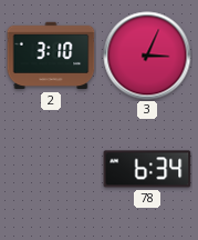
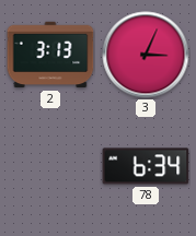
2: 3:10 -> 3:13 (50, 55)
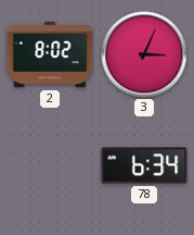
2: 3:13 -> 8:02 (50, 54)
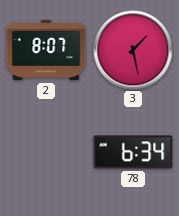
2: 8:02 -> 8:07 (46, 50)
3: 3:04 -> 1:28 (133, 50)
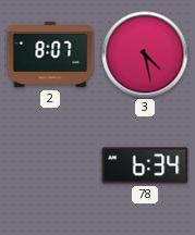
3: 1:28 -> 4:28 (145, 54)
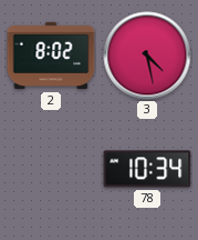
2: 8:07 -> 8:02 (51, 56)
78: 6:34 -> 10:34 (147, 169)
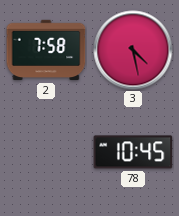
2: 8:02 -> 7:58 (46, 50)
78: 10:34 -> 10:45 (133, 152)
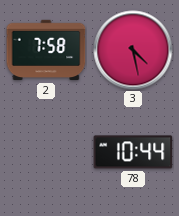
78: 10:45 -> 10:44 (133, 152)
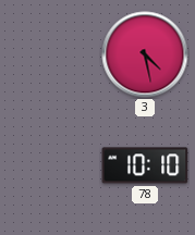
2: 7:58 -> none (46, 50)
78: 10:44 -> 10:10 (145, 165)
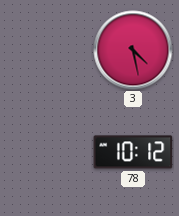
78: 10:10 -> 10:12 (133, 152)
